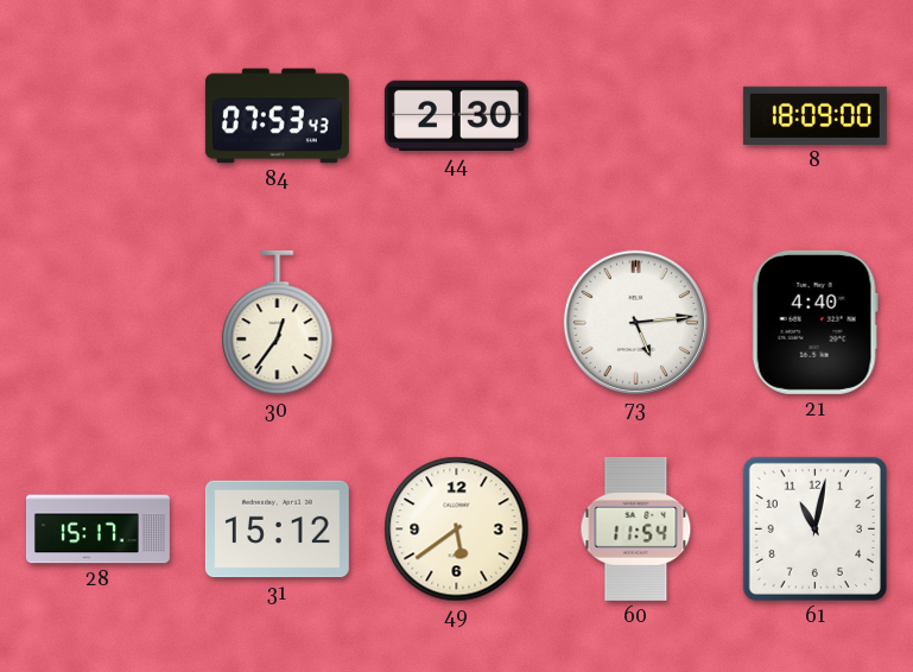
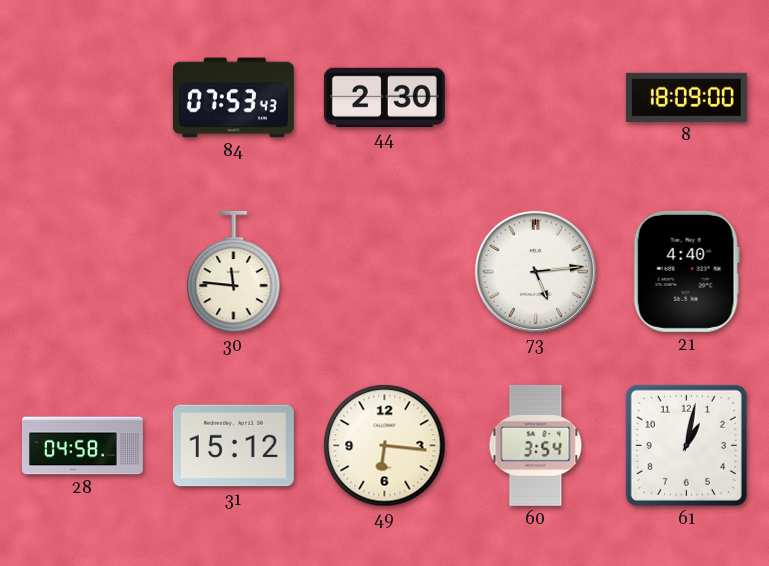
30: 12:36 -> 11:46 (234, 272)
28: 15:17 -> 04:58 (82, 446)
49: 5:39 -> 6:16 (385, 446)
60: 11:54 -> 3:54 (536, 445)
61: 11:02 -> 1:02 (686, 445)
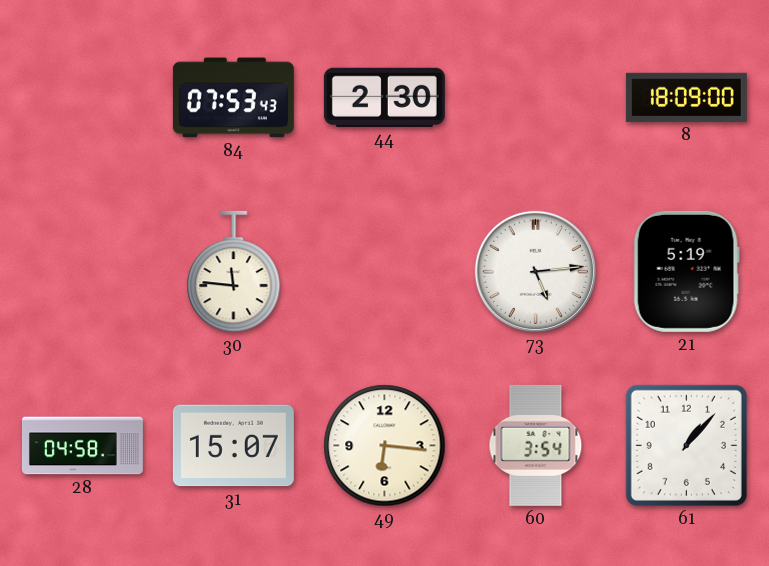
21: 4:40 -> 5:19 (686, 271)
31: 15:12 -> 15:07 (233, 446)
61: 1:02 -> 1:07 (686, 445)
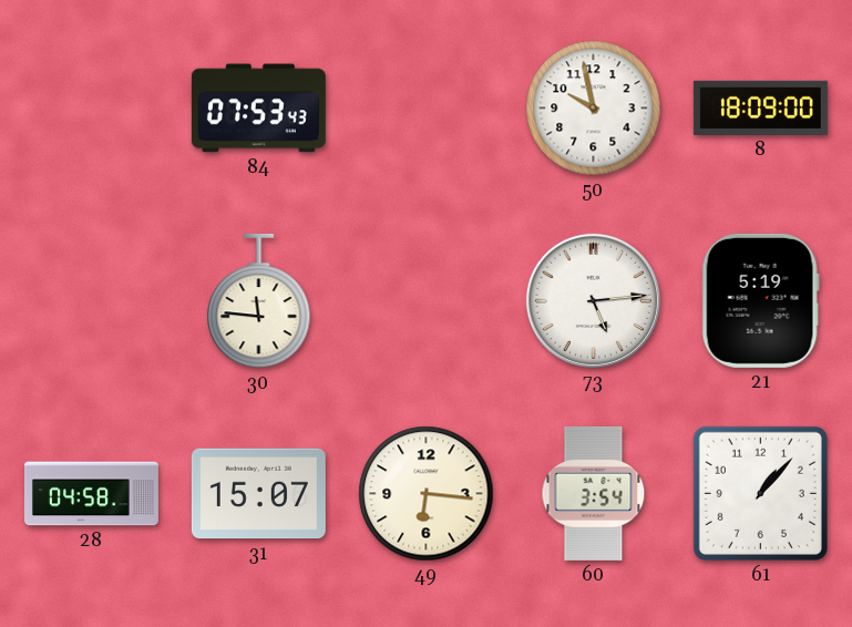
44: 2:30 -> none (384, 97)
50: none -> 9:58 (594, 109)
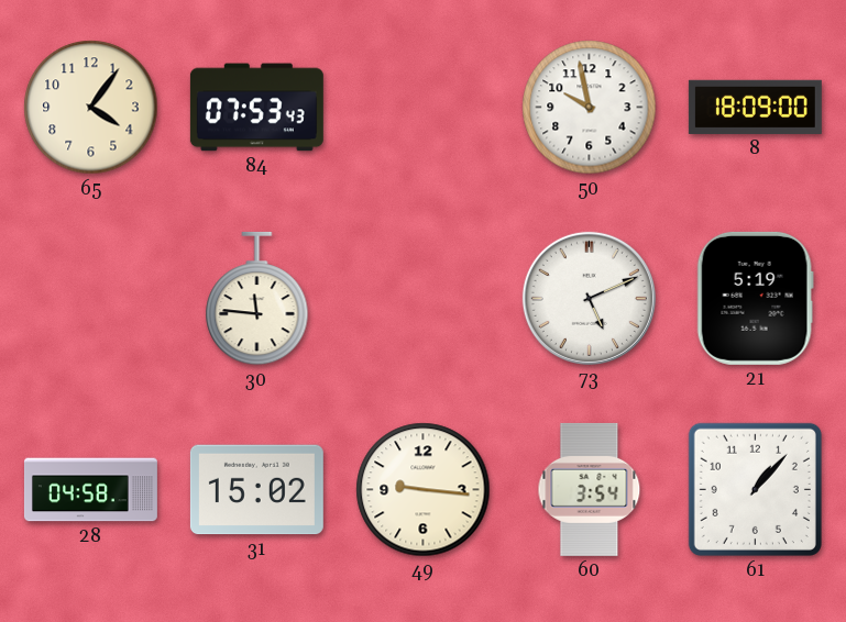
65: none -> 4:06 (91, 108)
73: 5:14 -> 5:11 (589, 298)
31: 15:07 -> 15:02 (256, 490)
49: 6:16 -> 9:16 (424, 490)
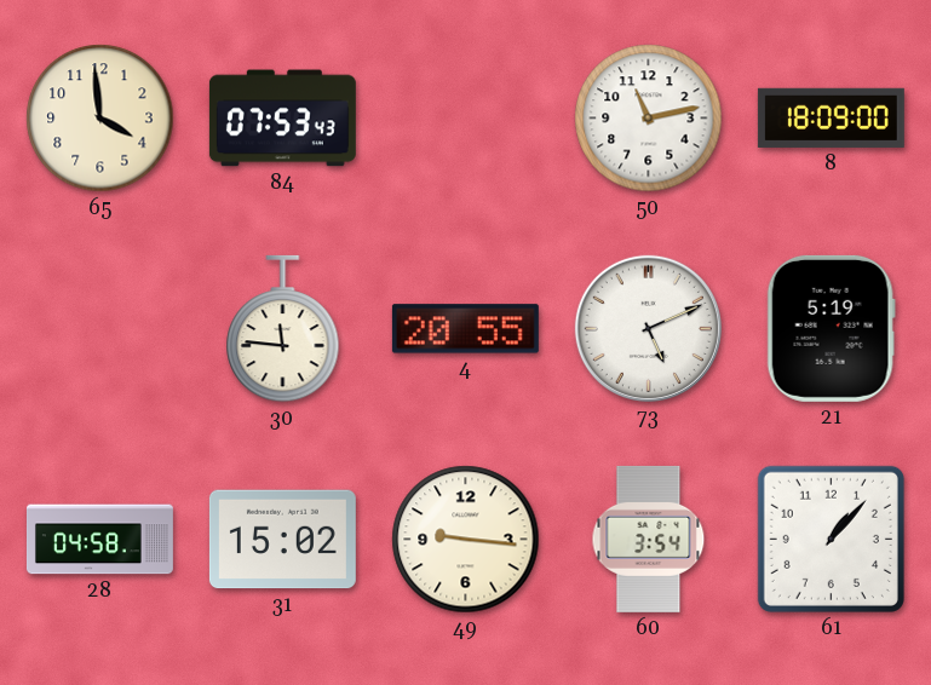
65: 4:06 -> 3:59 (100, 119)
50: 9:58 -> 11:13 (649, 119)
4: none -> 20:55 (465, 329)
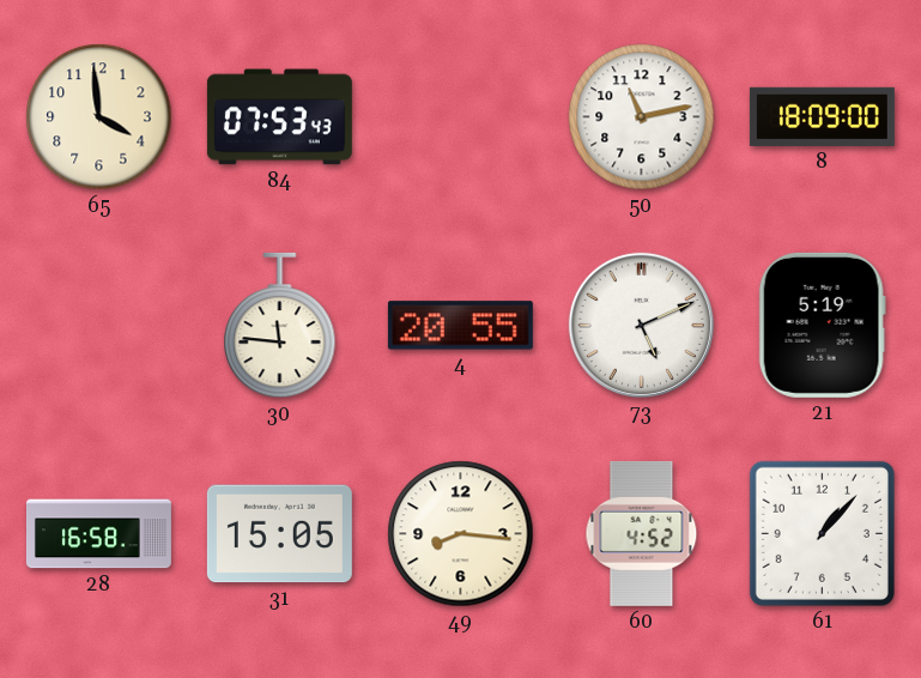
28: 04:58 -> 16:58 (98, 534)
31: 15:02 -> 15:05 (279, 534)
49: 9:16 -> 8:16 (461, 534)
60: 3:54 -> 4:52 (642, 533)
